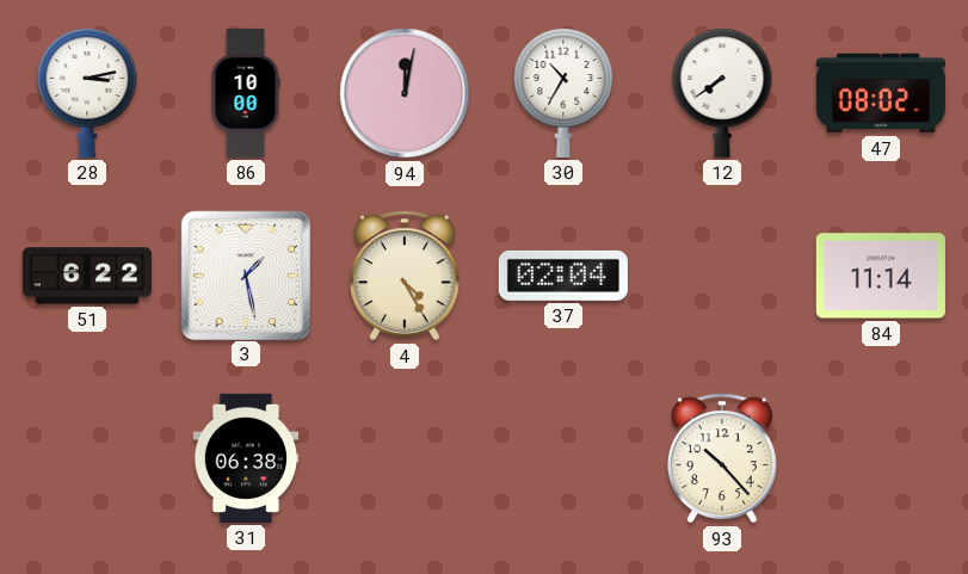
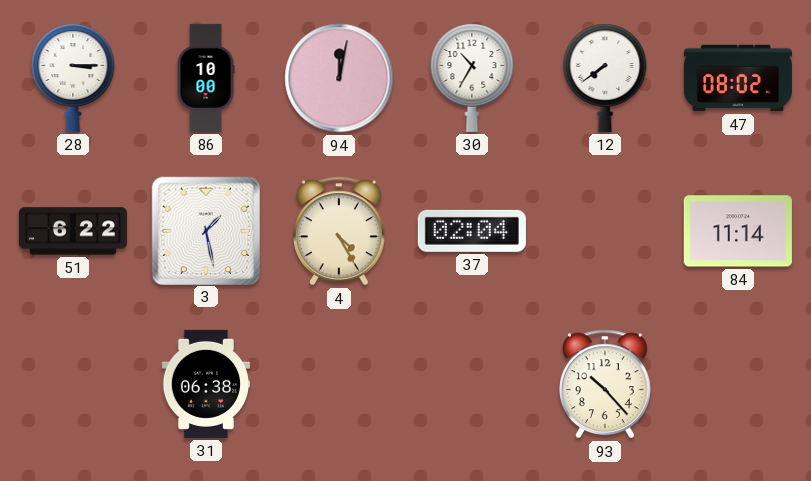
28: 3:13 -> 3:15 (73, 78)
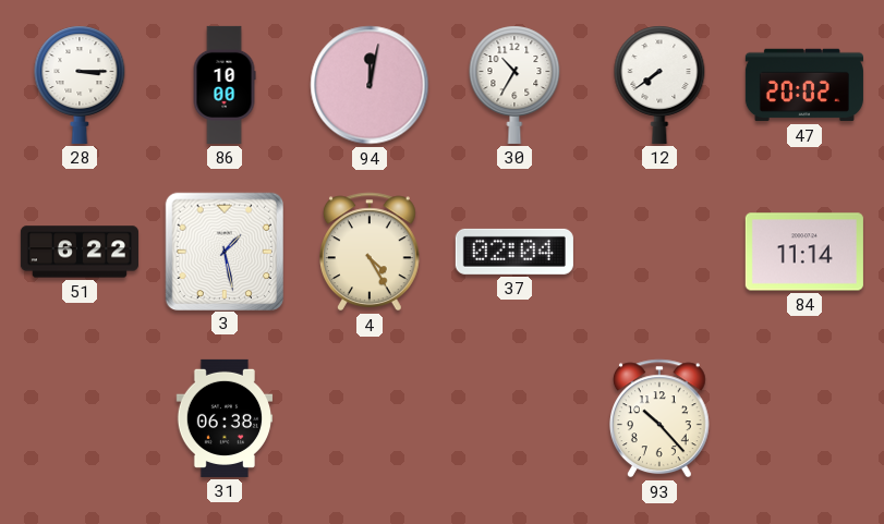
47: 08:02 -> 20:02 (804, 85)
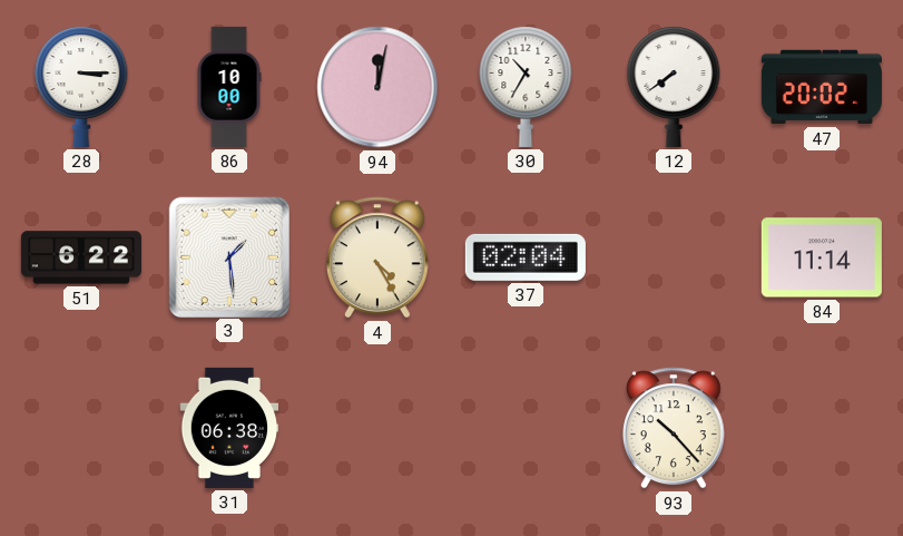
3: 1:28 -> 1:29 (228, 256)
